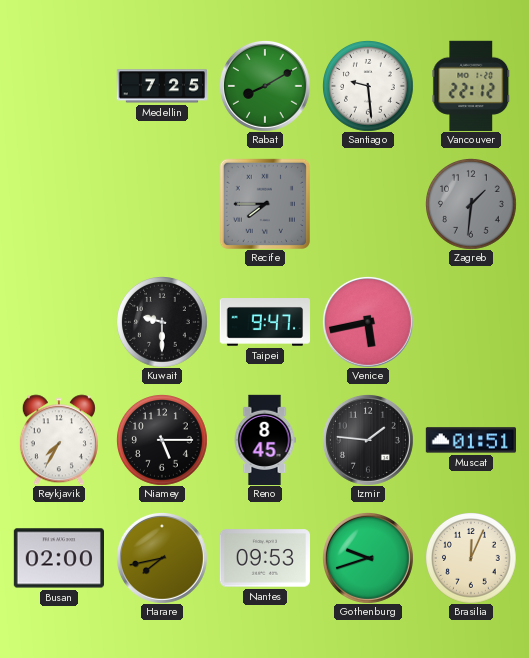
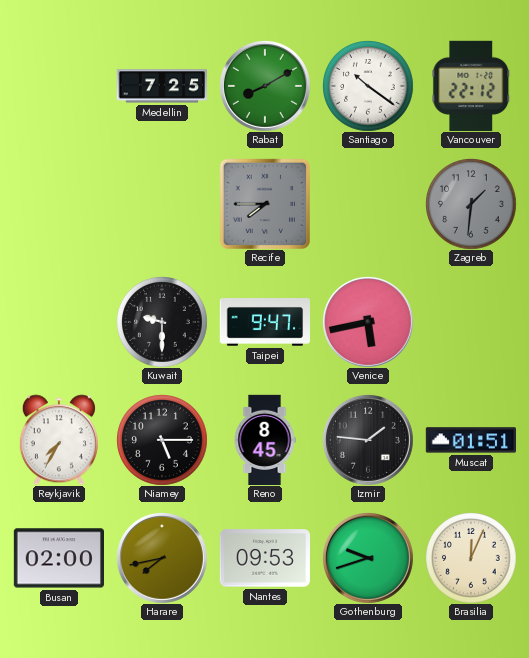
Santiago: 9:29 -> 10:21 (368, 86)
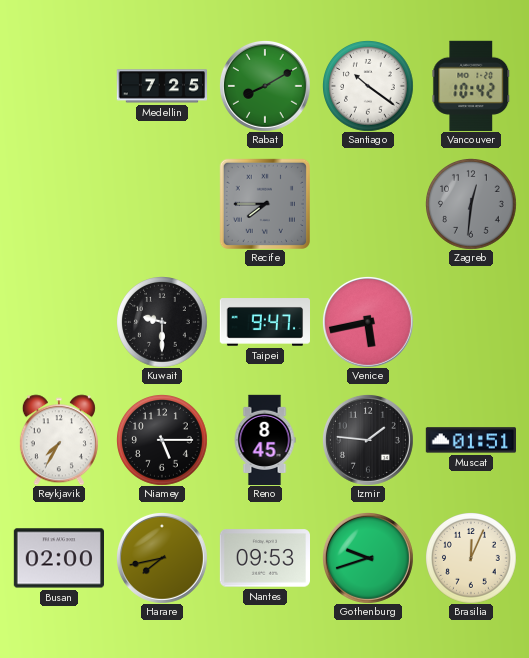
Vancouver: 22:12 -> 10:42 (471, 86)
Zagreb: 1:31 -> 12:31 (471, 204)
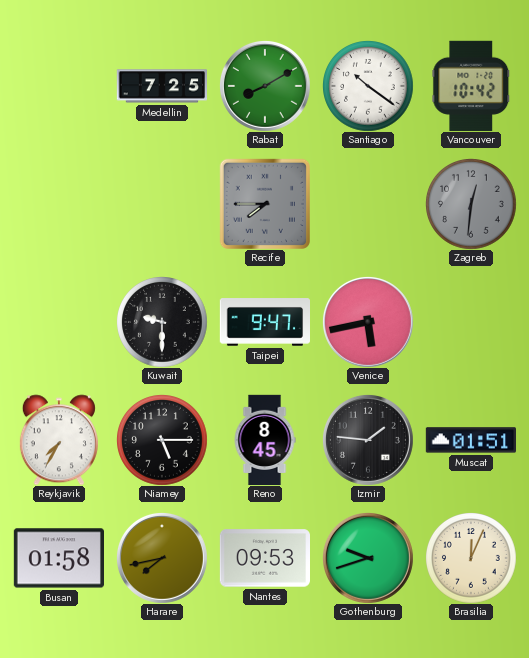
Busan: 02:00 -> 01:58 (58, 558)
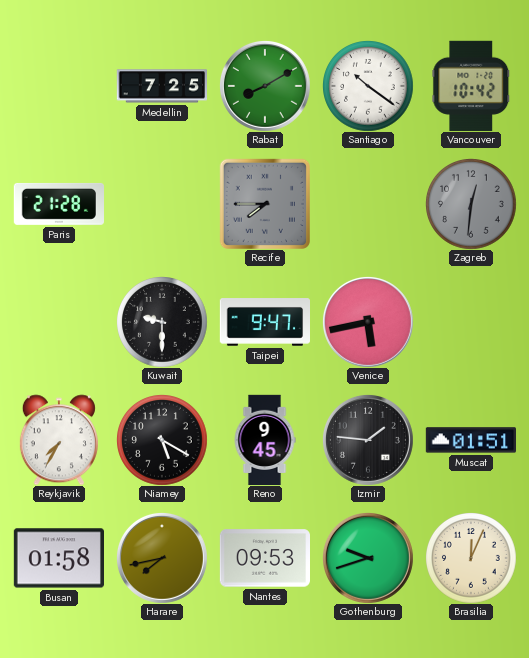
Paris: none -> 21:28 (58, 204)
Niamey: 5:15 -> 5:20 (162, 440)
Reno: 8:45 -> 9:45 (265, 439)
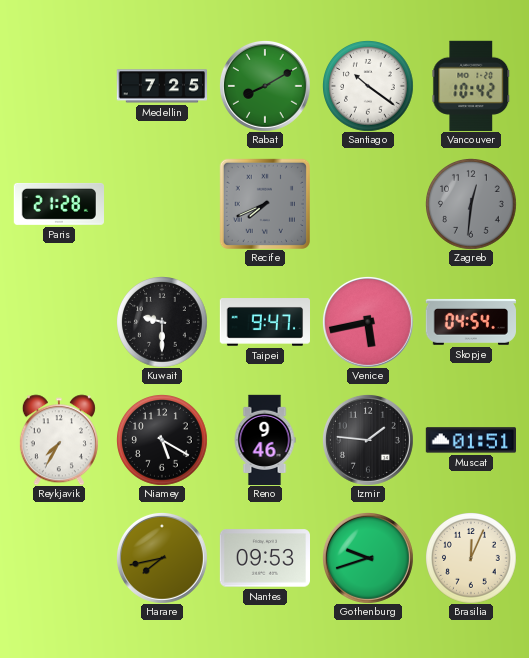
Recife: 7:45 -> 7:41 (265, 204)
Skopje: none -> 04:54 (470, 322)
Reno: 9:45 -> 9:46 (265, 439)
Busan: 01:58 -> none (58, 558)
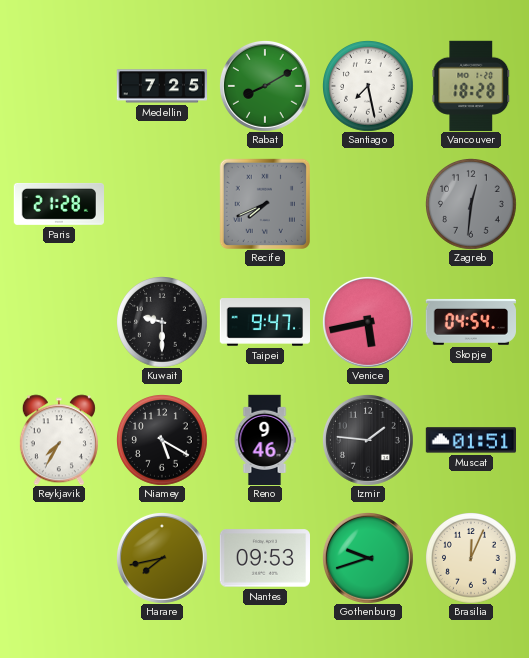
Santiago: 10:21 -> 7:28 (368, 86)
Vancouver: 10:42 -> 18:28 (471, 86)
